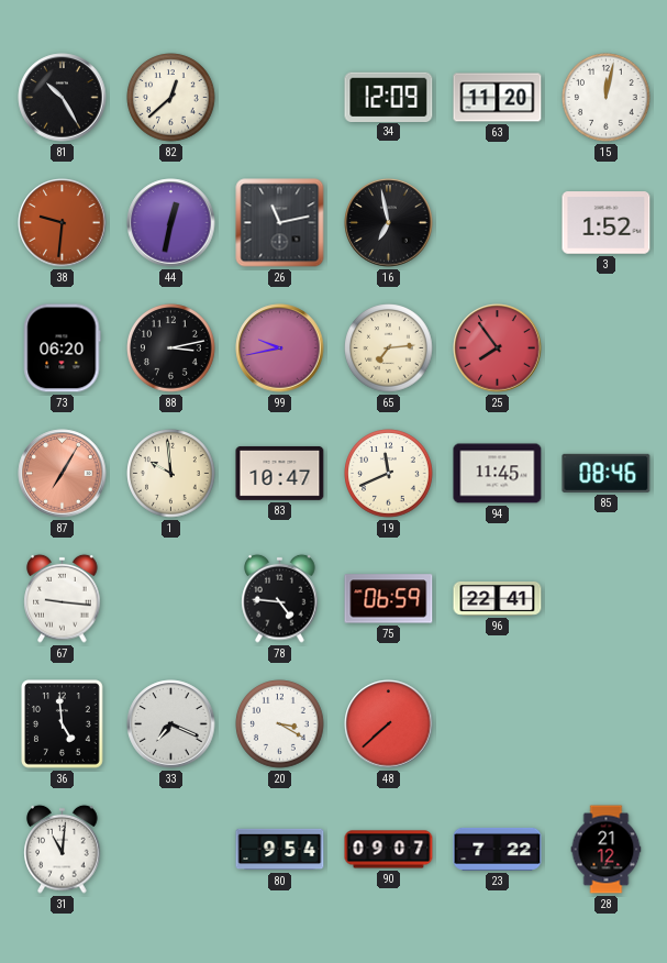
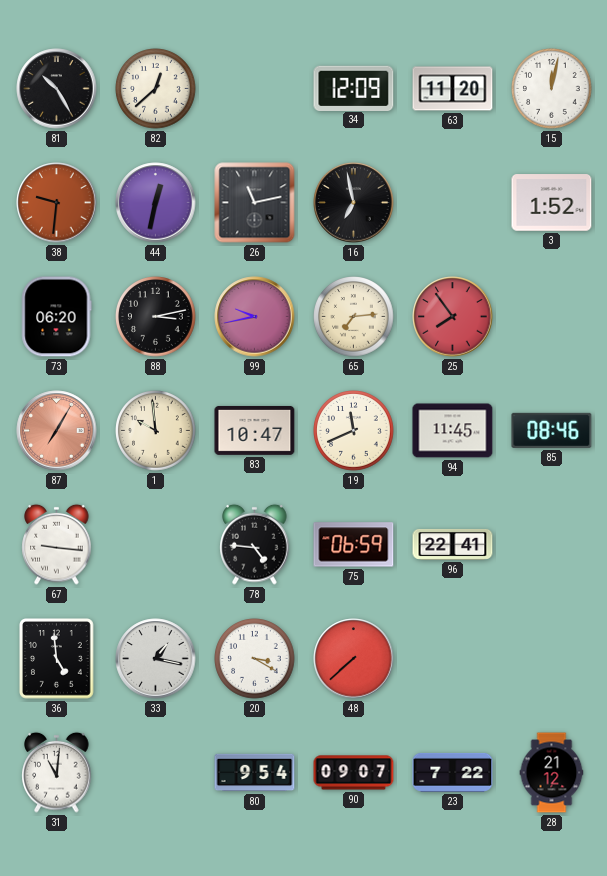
33: 7:19 -> 1:17 (156, 659)
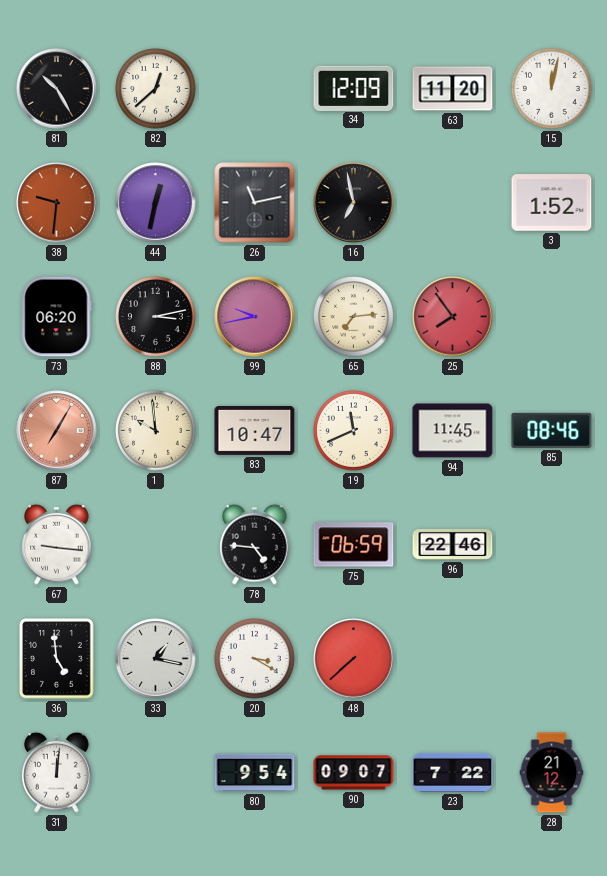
96: 22:41 -> 22:46 (453, 545)
31: 11:01 -> 12:01 (57, 772)
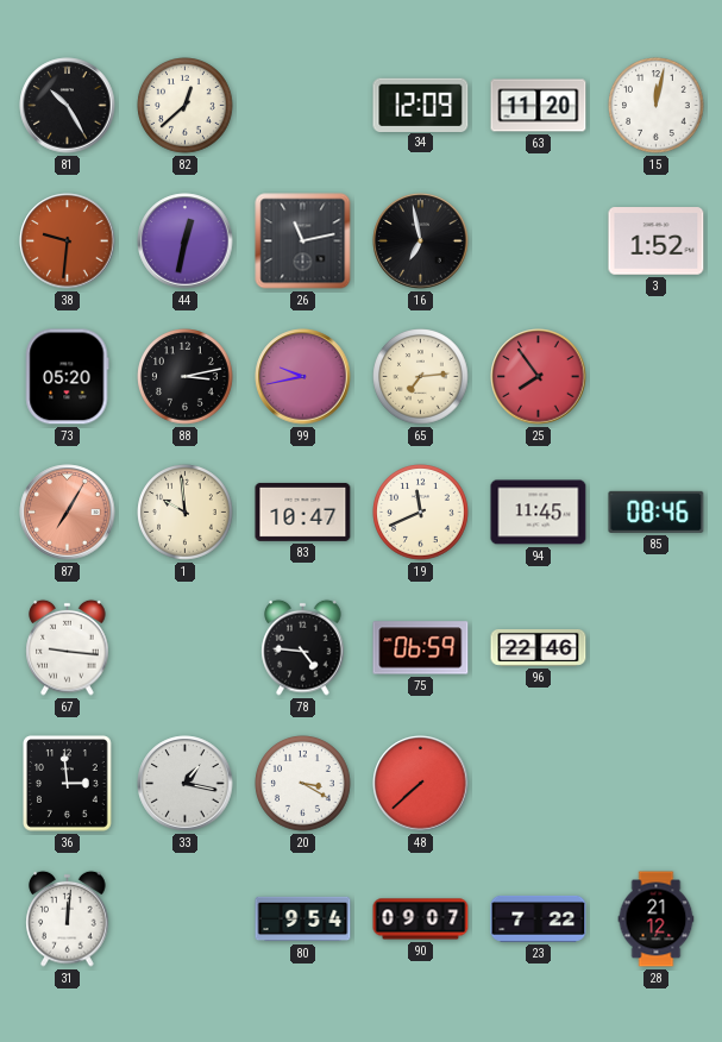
73: 06:20 -> 05:20 (67, 377)
36: 4:59 -> 2:59 (68, 784)
